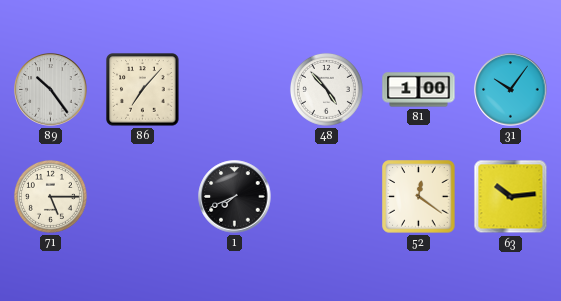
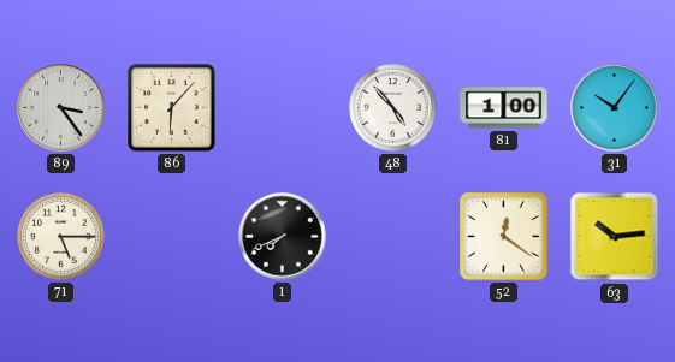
89: 10:24 -> 3:24 (61, 108)
86: 7:07 -> 6:07 (172, 108)
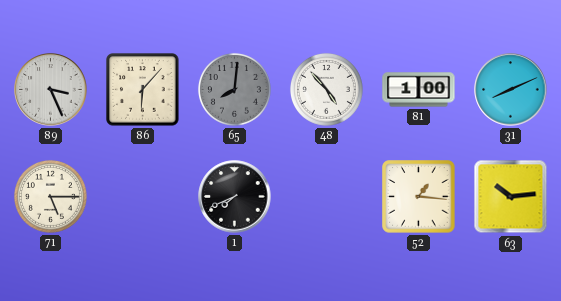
89: 3:24 -> 3:26 (51, 90)
65: none -> 8:01 (234, 89)
31: 10:06 -> 8:11 (511, 90)
52: 12:21 -> 1:16 (419, 197)
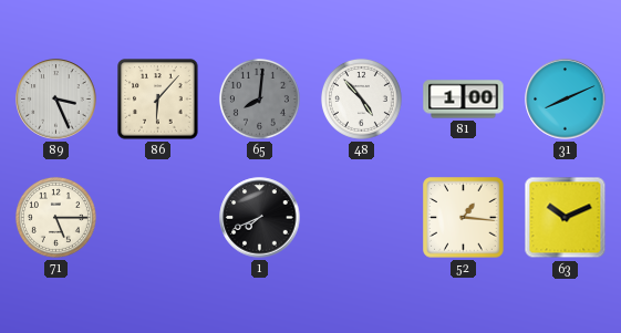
63: 10:14 -> 10:11 (566, 218)
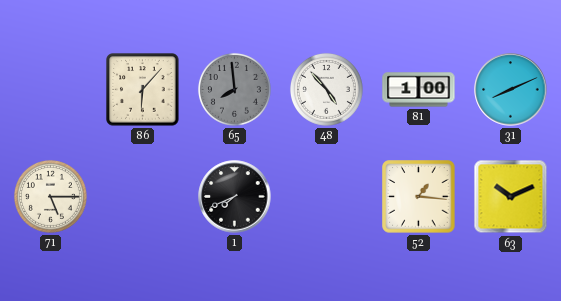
89: 3:26 -> none (56, 100)
65: 8:01 -> 7:59 (234, 89)
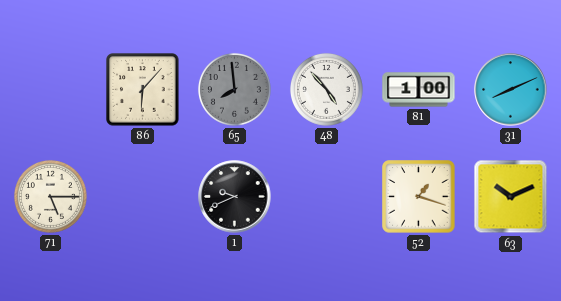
1: 7:41 -> 9:41 (235, 197)
52: 1:16 -> 1:18 (419, 197)
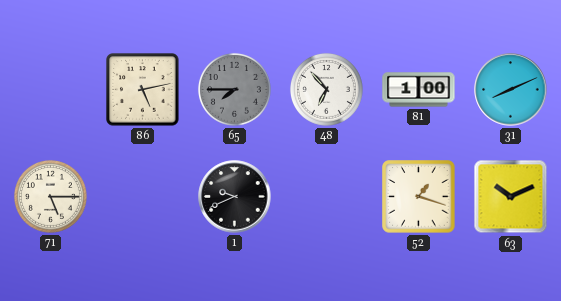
86: 6:07 -> 5:13 (143, 90)
65: 7:59 -> 7:45 (234, 89)
48: 4:53 -> 6:53 (326, 89)
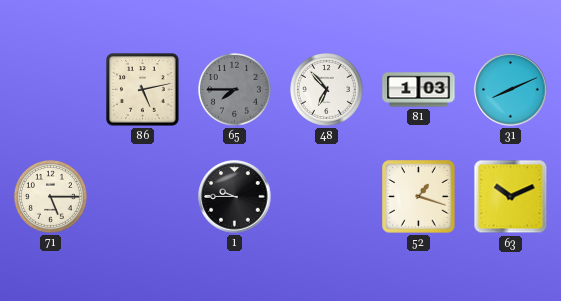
81: 1:00 -> 1:03 (419, 90)
1: 9:41 -> 9:45 (235, 197)
